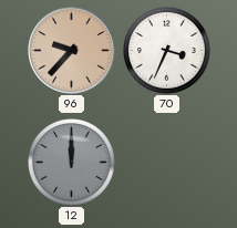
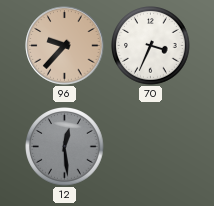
12: 12:00 -> 12:29 (65, 147)
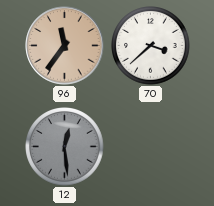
96: 9:37 -> 11:36 (65, 46)
70: 3:34 -> 3:38 (151, 46)
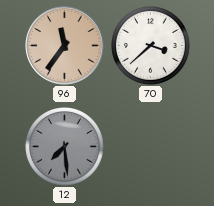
12: 12:29 -> 7:29 (65, 147)
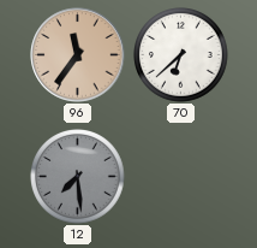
70: 3:38 -> 6:38 (181, 55)
